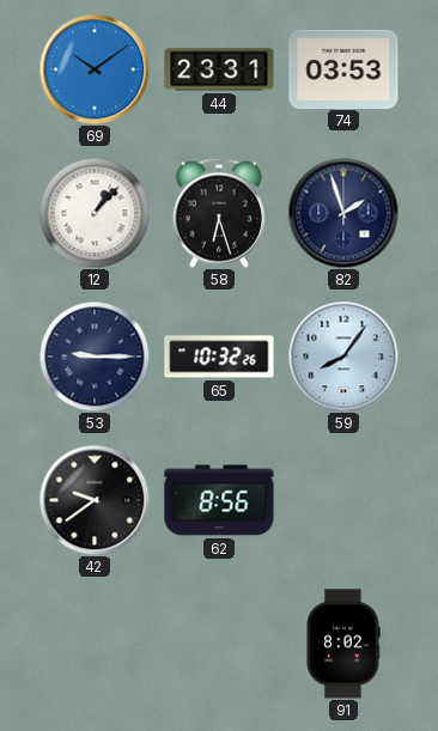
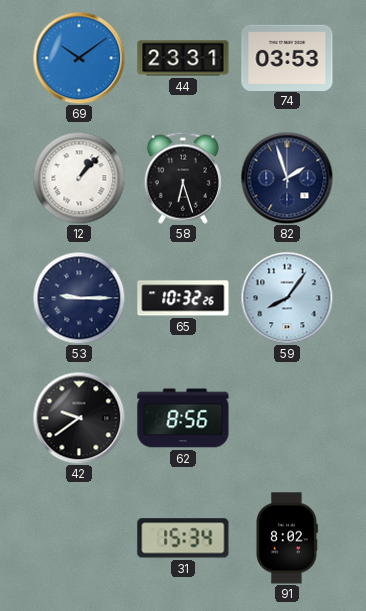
31: none -> 15:34 (183, 538)
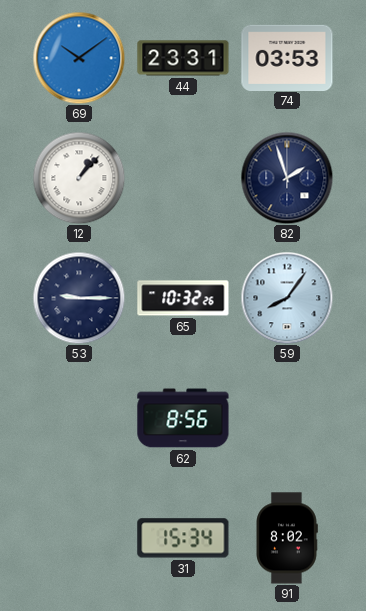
58: 6:27 -> none (183, 178)
42: 9:39 -> none (79, 418)
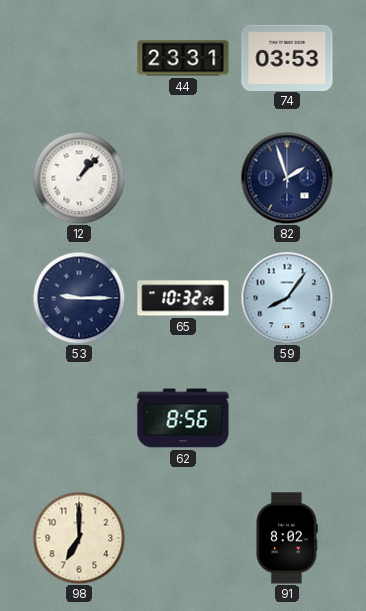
69: 10:09 -> none (79, 58)
98: none -> 7:00 (79, 538)
31: 15:34 -> none (183, 538)
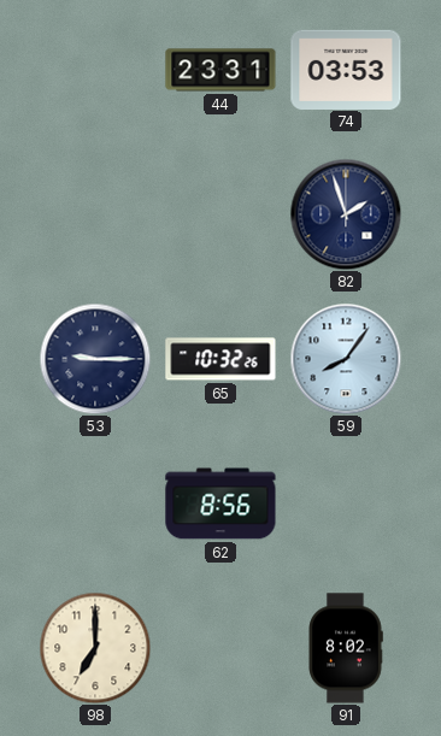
12: 1:07 -> none (79, 178)
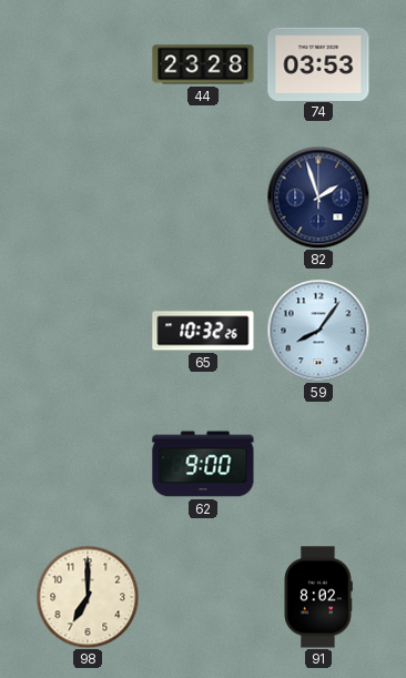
44: 23:31 -> 23:28 (203, 64)
53: 9:15 -> none (95, 359)
62: 8:56 -> 9:00 (203, 464)
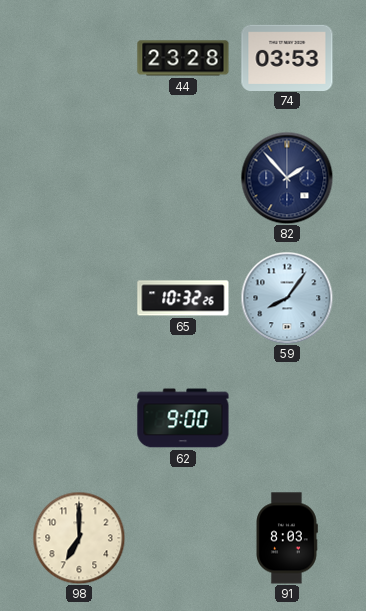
82: 1:57 -> 1:53 (287, 178)
91: 8:02 -> 8:03 (287, 538)
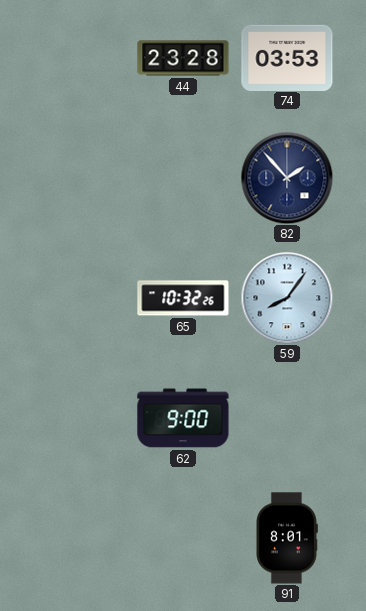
98: 7:00 -> none (79, 538)
91: 8:03 -> 8:01 (287, 538)
